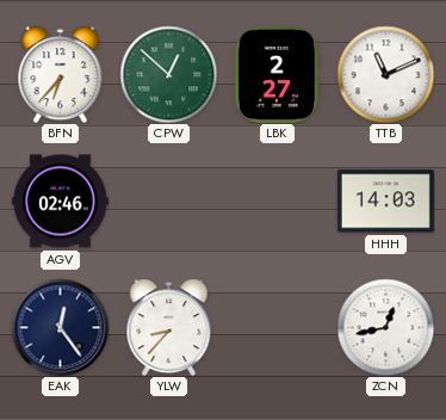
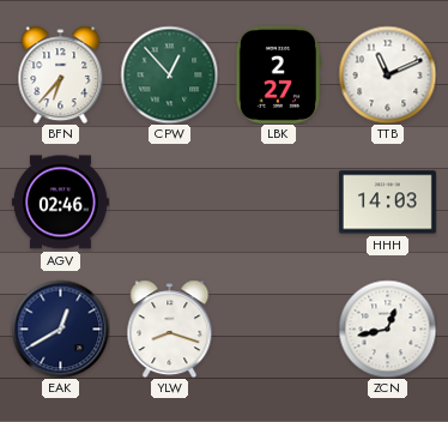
CPW: 12:52 -> 12:53 (169, 74)
EAK: 12:24 -> 12:40 (60, 328)
YLW: 8:37 -> 8:18 (170, 328)
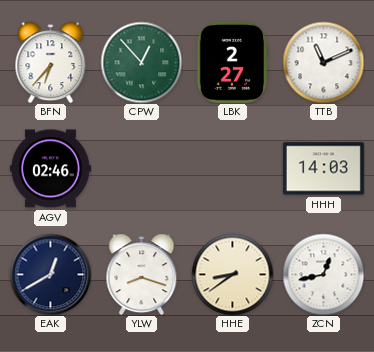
HHE: none -> 8:39 (232, 274)
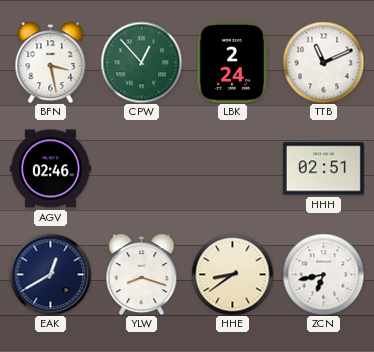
BFN: 6:37 -> 3:28 (51, 62)
LBK: 2:27 -> 2:24 (232, 62)
HHH: 14:03 -> 02:51 (323, 169)
ZCN: 12:43 -> 6:43 (323, 274)
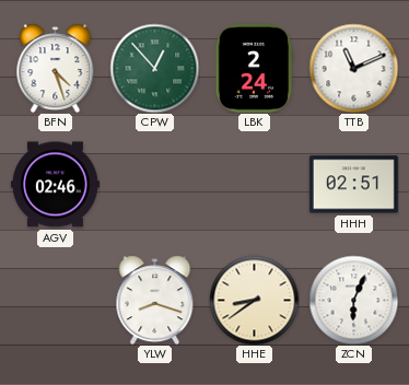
BFN: 3:28 -> 4:27 (56, 68)
EAK: 12:40 -> none (50, 274)
ZCN: 6:43 -> 6:04 (353, 300)
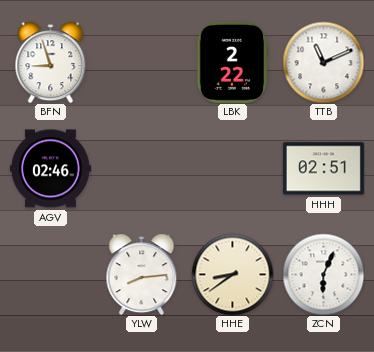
BFN: 4:27 -> 8:57 (51, 62)
CPW: 12:53 -> none (154, 68)
LBK: 2:24 -> 2:22 (232, 62)
YLW: 8:18 -> 8:14 (142, 274)
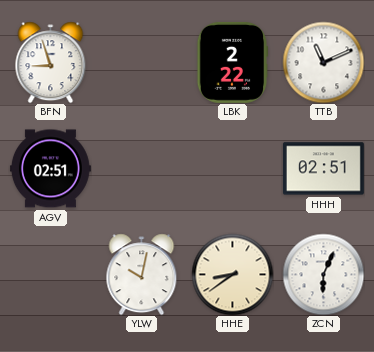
AGV: 02:46 -> 02:51 (50, 169)
YLW: 8:14 -> 10:02 (142, 274)
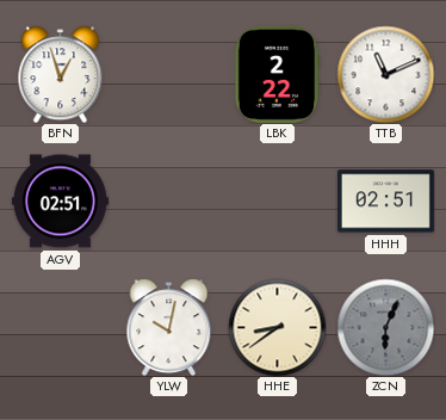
BFN: 8:57 -> 12:57 (61, 74)
ZCN dial: white -> grey (385, 327)
